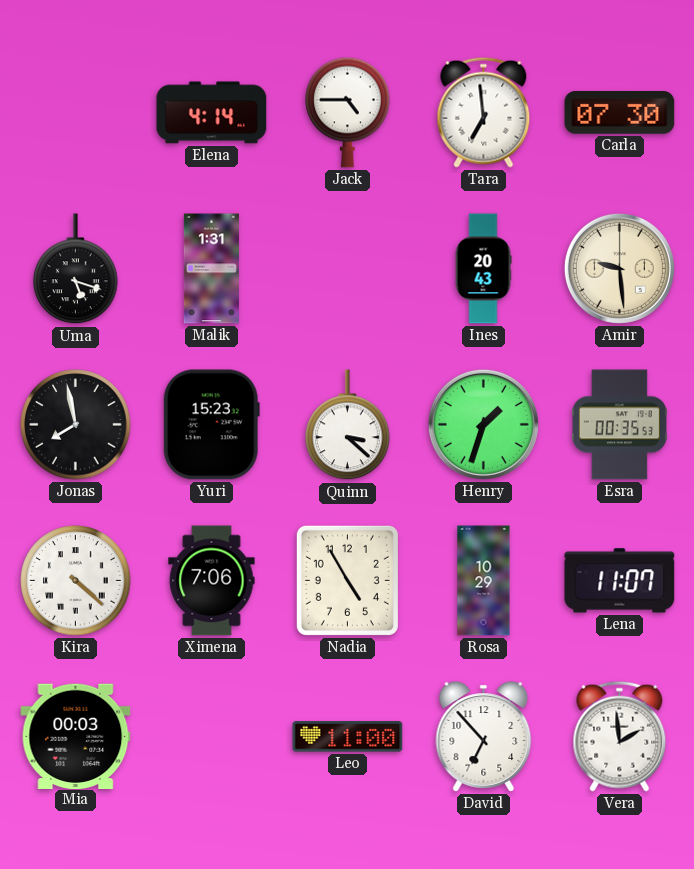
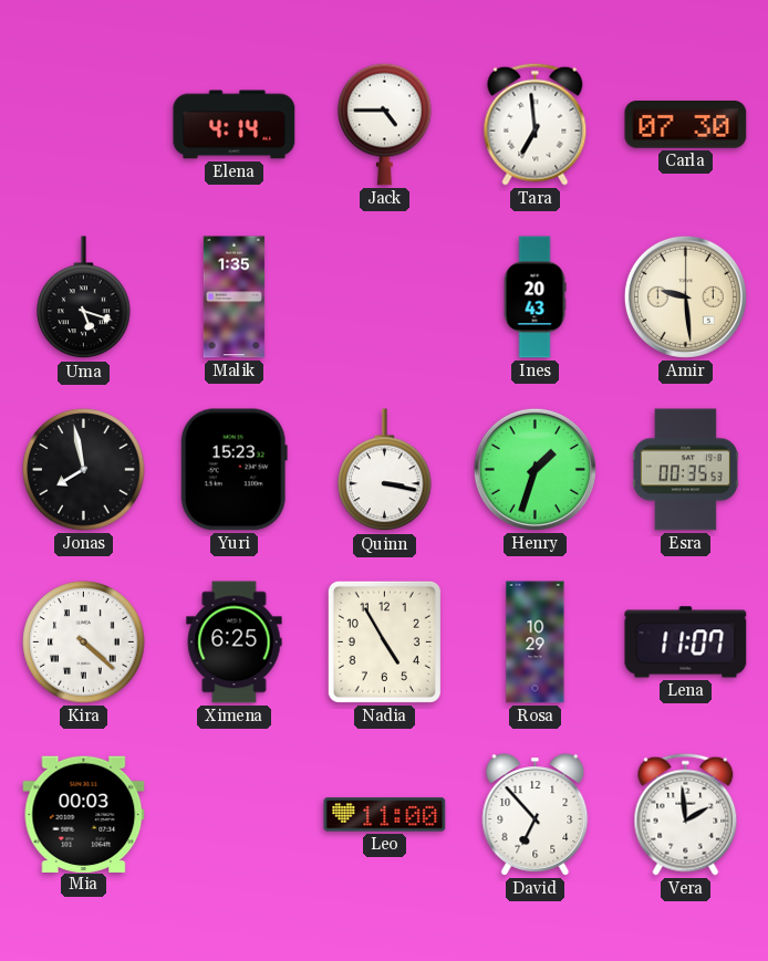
Malik: 1:31 -> 1:35 (233, 297)
Quinn: 3:22 -> 3:17 (385, 470)
Ximena: 7:06 -> 6:25 (235, 643)
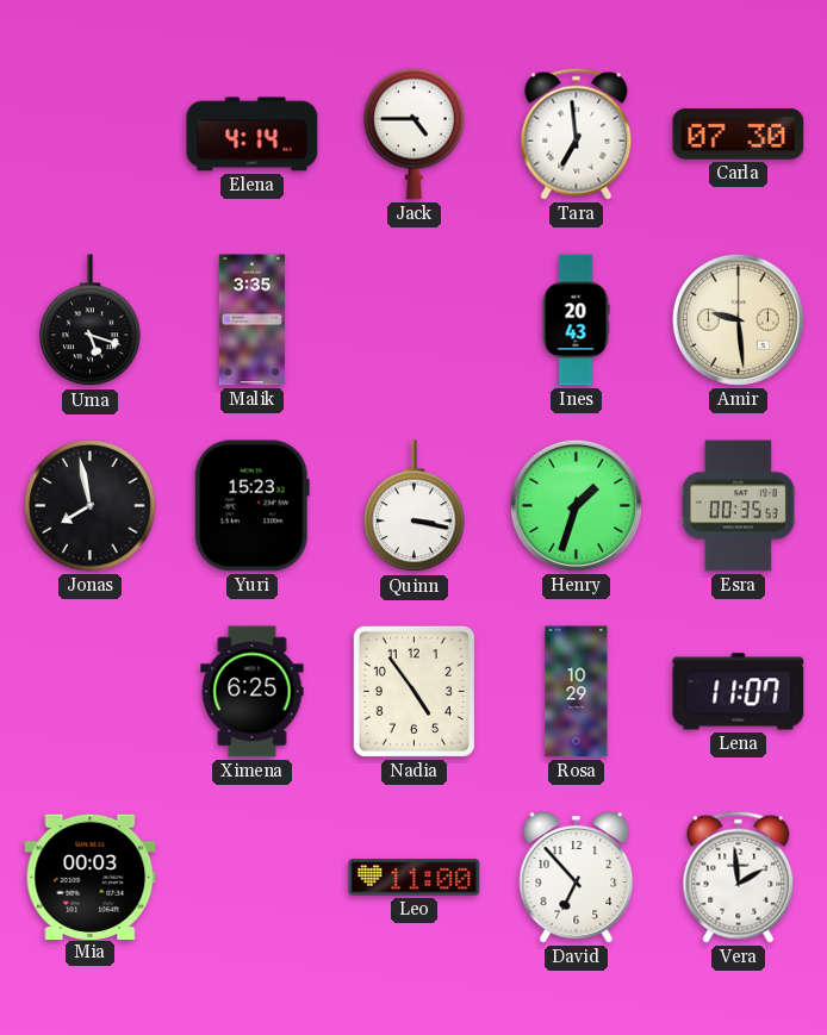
Malik: 1:35 -> 3:35 (251, 320)
Kira: 4:22 -> none (84, 643)
Nadia: 4:55 -> 4:54 (413, 691)
